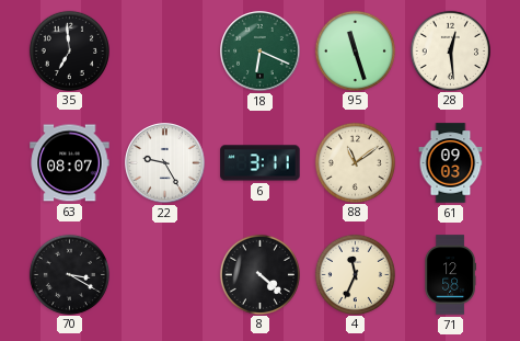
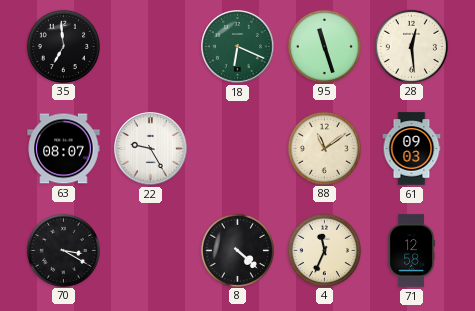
6: 3:11 -> none (261, 163)
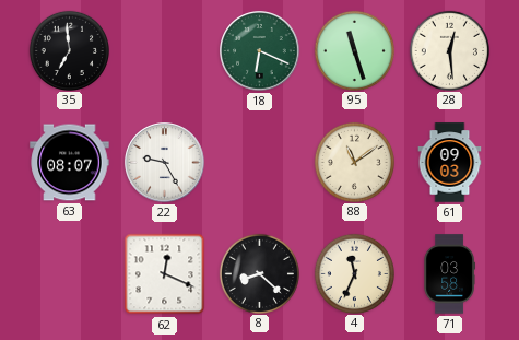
70: 3:20 -> none (63, 250)
62: none -> 12:19 (165, 274)
8: 4:22 -> 8:22 (259, 273)
71: 12:58 -> 03:58 (449, 274)
